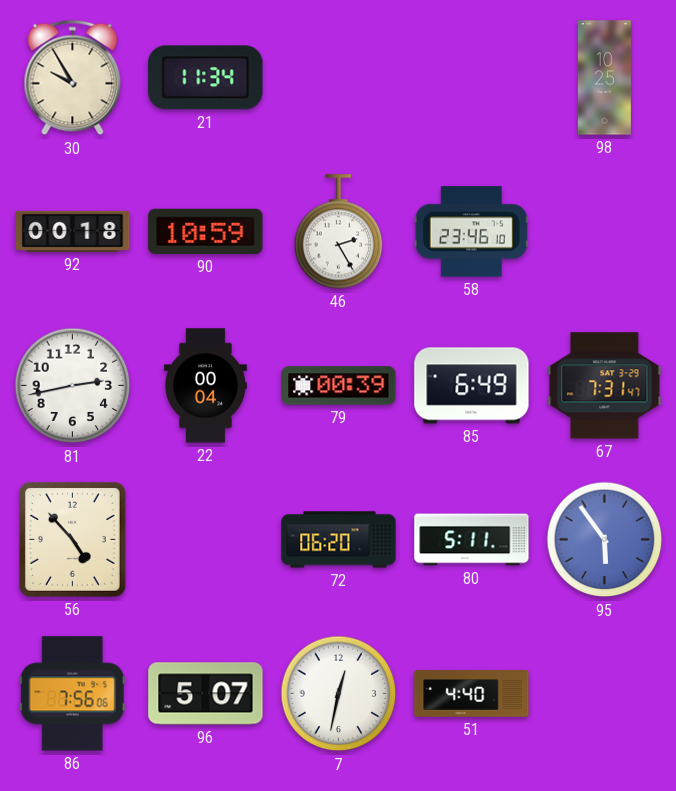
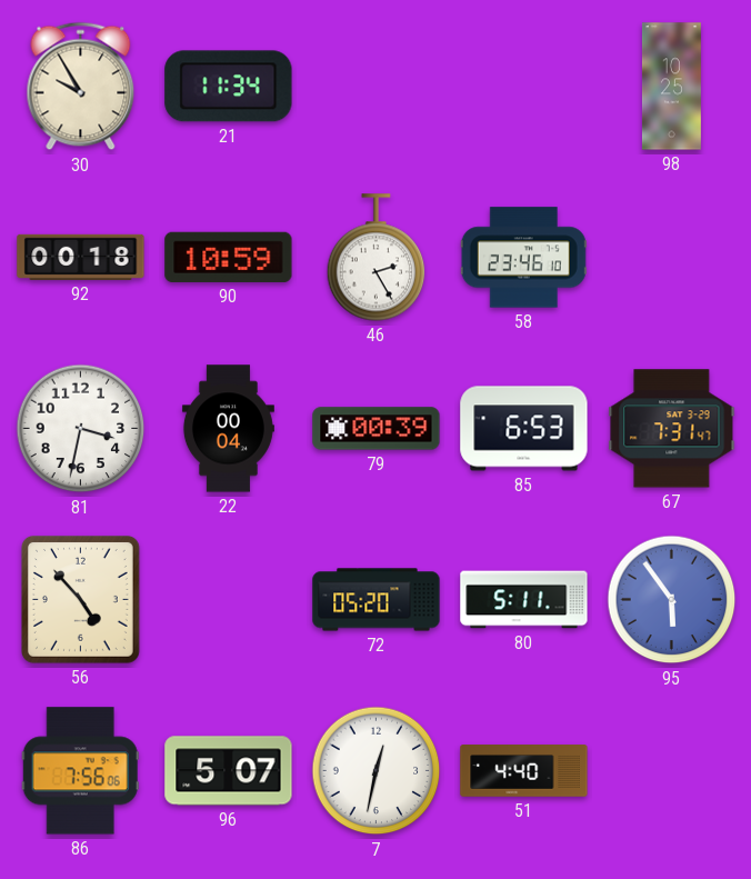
81: 2:43 -> 3:32 (81, 429)
85: 6:49 -> 6:53 (524, 429)
72: 06:20 -> 05:20 (377, 600)
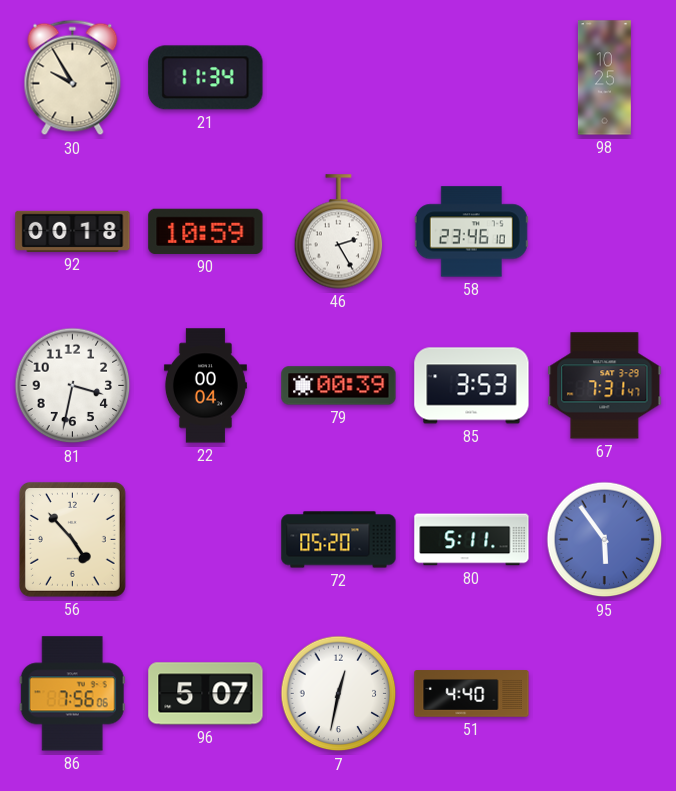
85: 6:53 -> 3:53 (472, 386)
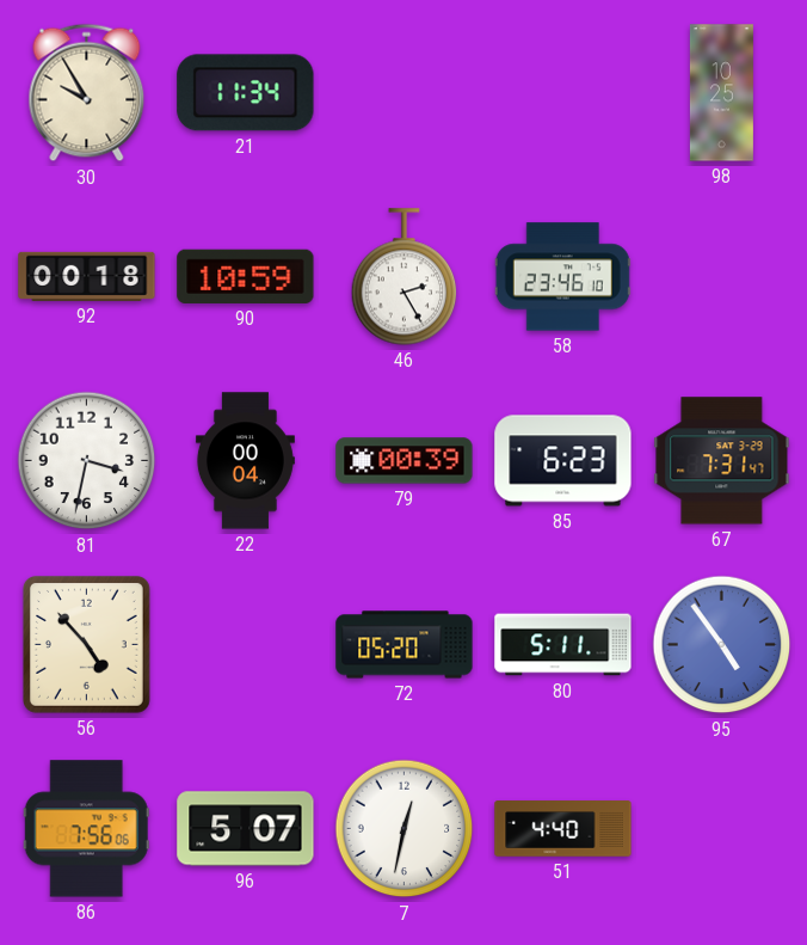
85: 3:53 -> 6:23 (563, 461)
95: 5:54 -> 4:54 (722, 645)
